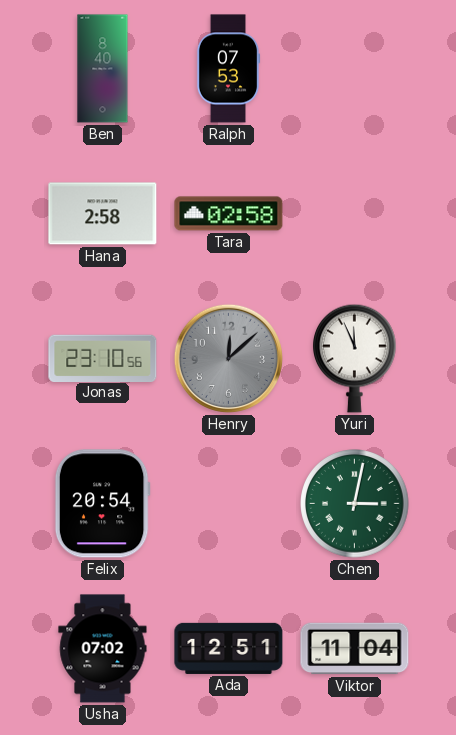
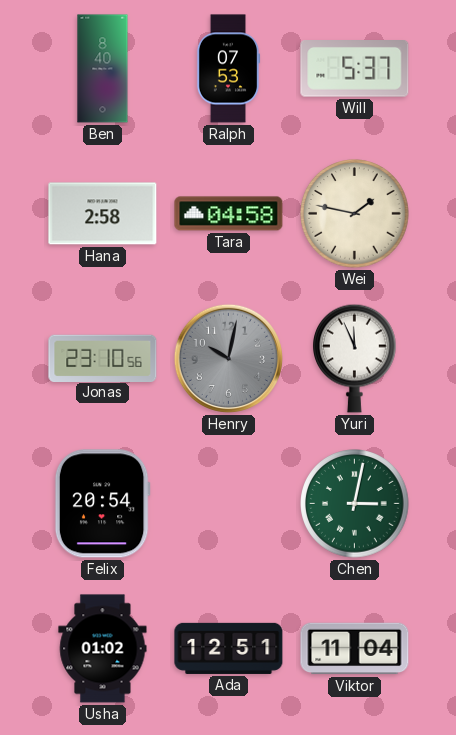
Will: none -> 5:37 (355, 69)
Tara: 02:58 -> 04:58 (229, 214)
Wei: none -> 1:47 (355, 214)
Henry: 12:08 -> 10:02 (228, 358)
Usha: 07:02 -> 01:02 (103, 649)
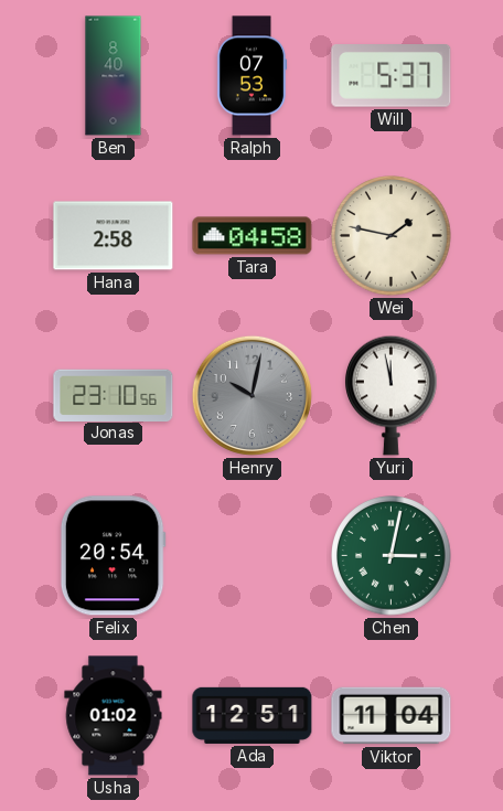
Yuri: 11:56 -> 11:58 (392, 395)
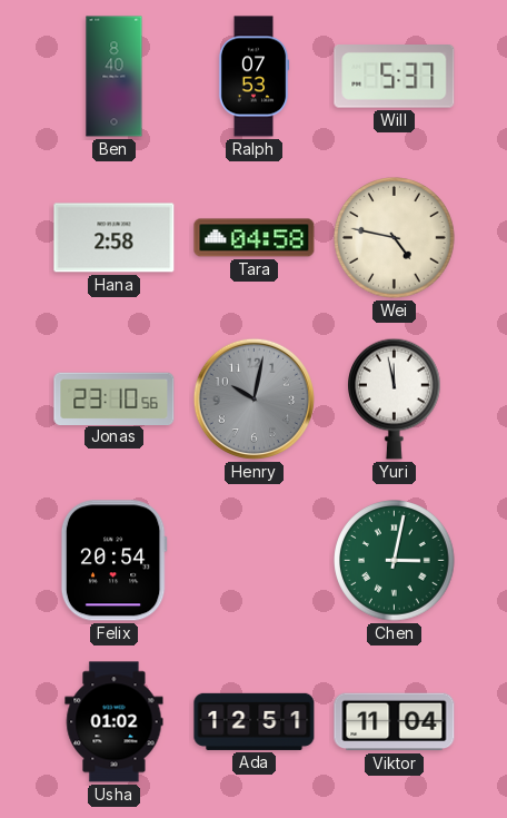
Wei: 1:47 -> 4:47 (395, 238)
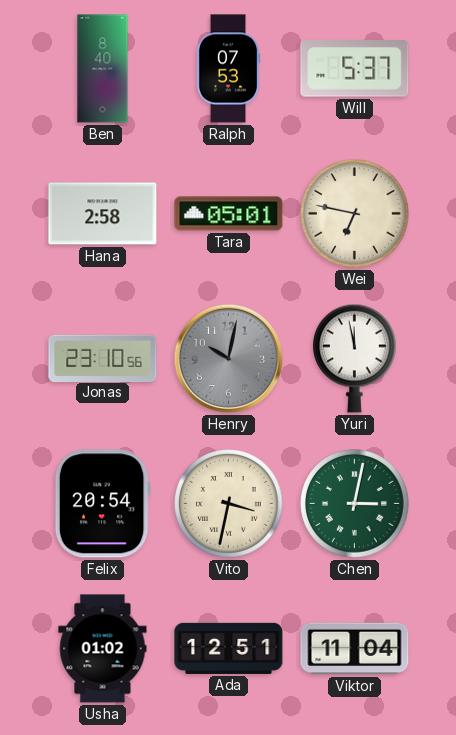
Tara: 04:58 -> 05:01 (229, 214)
Wei: 4:47 -> 6:47 (355, 214)
Vito: none -> 3:32 (229, 504)
